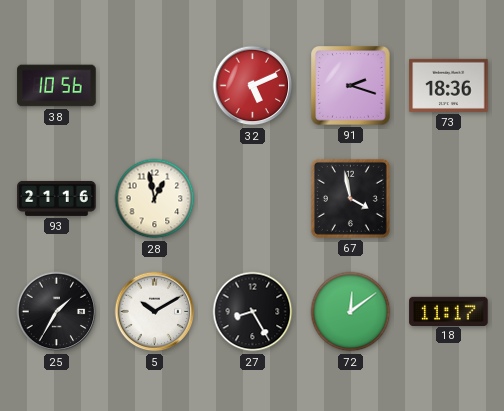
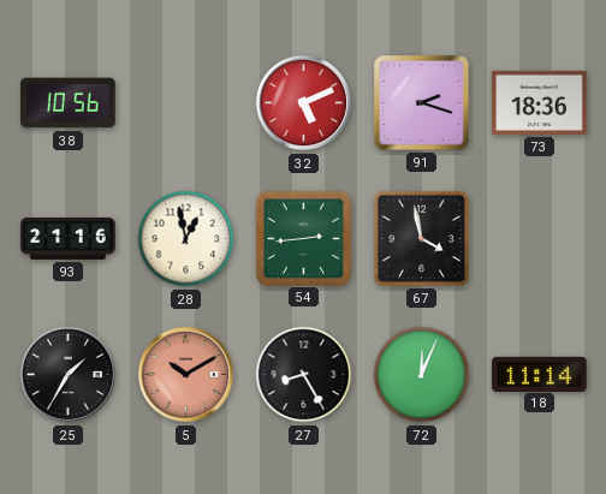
54: none -> 2:44 (303, 238)
5 dial: white -> salmon (186, 375)
72: 12:09 -> 12:04 (422, 375)
18: 11:17 -> 11:14 (540, 374)
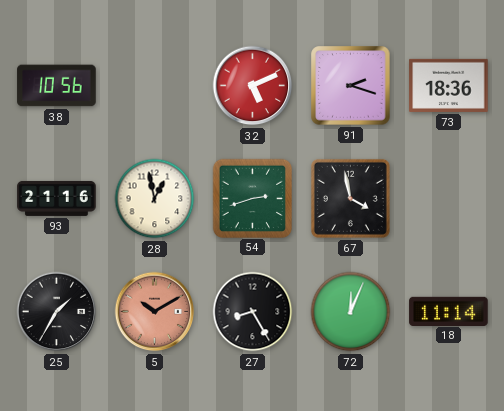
54: 2:44 -> 2:42 (252, 198)
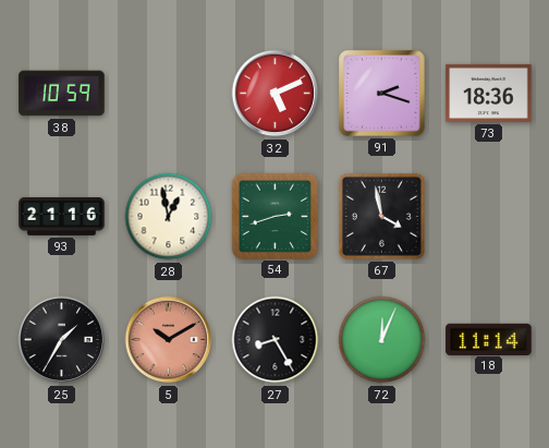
38: 10:56 -> 10:59 (62, 94)
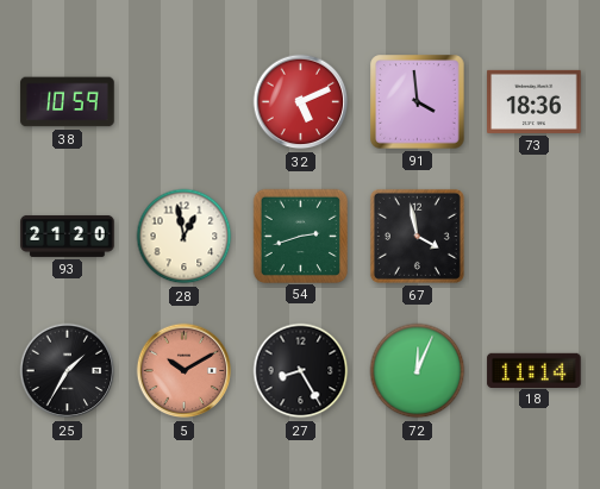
91: 2:18 -> 3:59 (418, 102)
93: 21:16 -> 21:20 (68, 236)
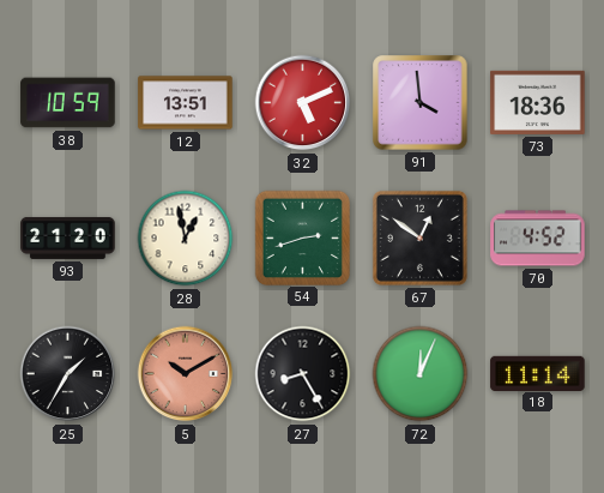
12: none -> 13:51 (186, 103)
67: 3:58 -> 12:51 (419, 238)
70: none -> 4:52 (538, 239)
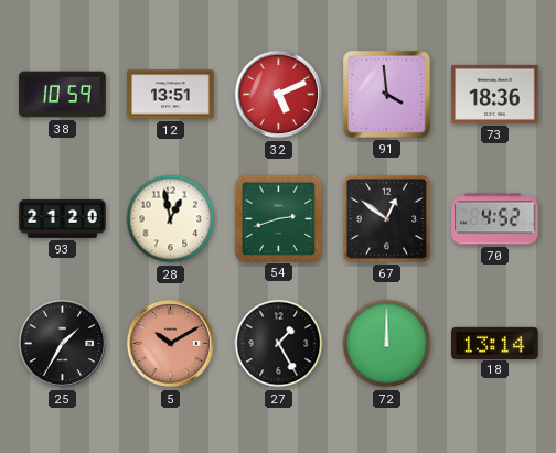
27: 8:25 -> 1:25 (279, 344)
72: 12:04 -> 12:00 (387, 344)
18: 11:14 -> 13:14 (495, 343)
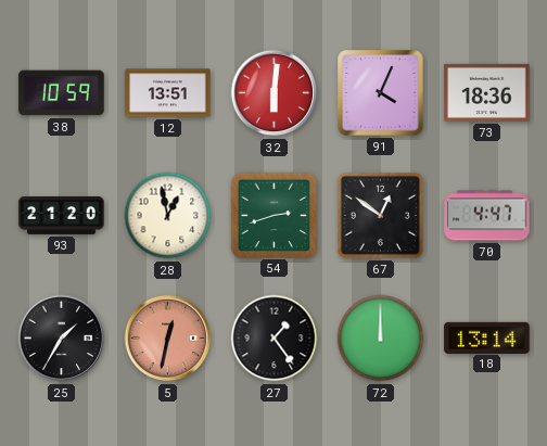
32: 5:11 -> 6:01 (275, 93)
91: 3:59 -> 4:04 (381, 93)
70: 4:52 -> 4:47 (487, 216)
5: 10:10 -> 12:32 (168, 339)
27: 1:25 -> 1:24 (275, 339)
